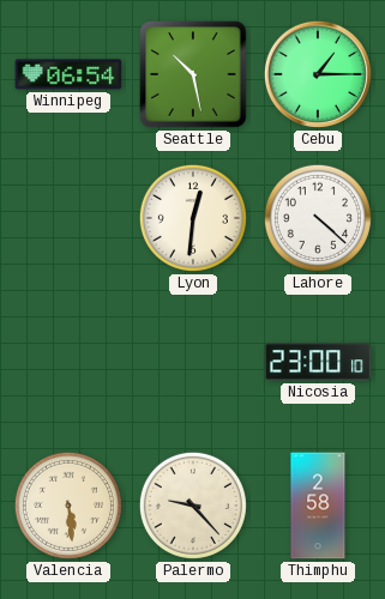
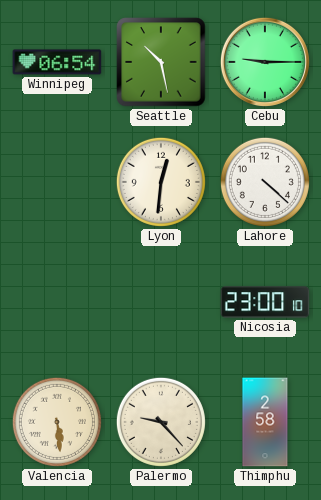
Cebu: 1:15 -> 9:15 (265, 62)
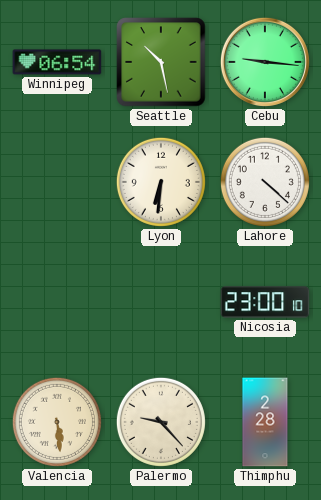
Cebu: 9:15 -> 9:16 (265, 62)
Lyon: 12:31 -> 6:31 (161, 182)
Thimphu: 2:58 -> 2:28 (265, 422)
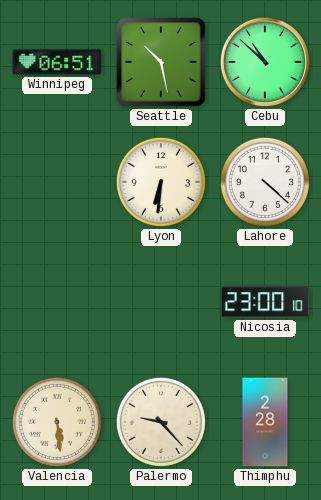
Winnipeg: 06:54 -> 06:51 (57, 62)
Cebu: 9:16 -> 10:52 (265, 62)
